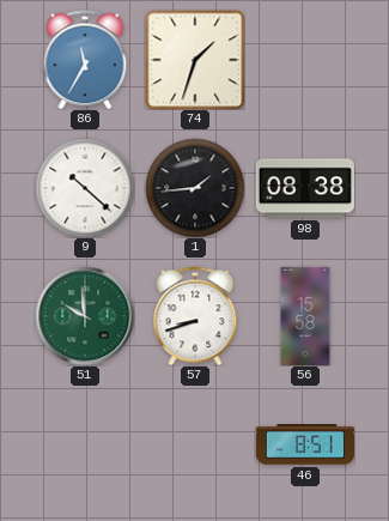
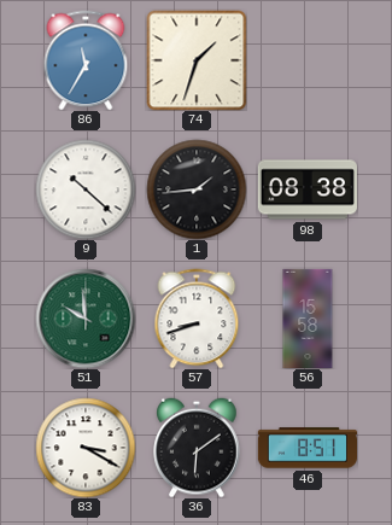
83: none -> 3:20 (86, 448)
36: none -> 6:09 (197, 448)
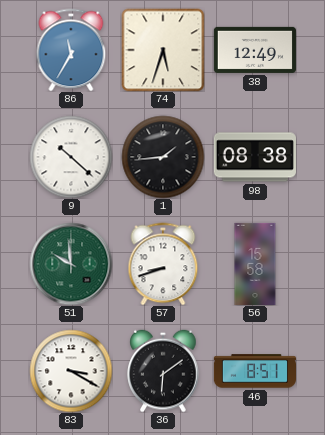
74: 1:33 -> 5:33 (163, 50)
38: none -> 12:49 (255, 50)
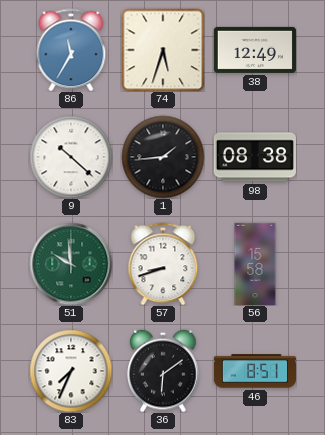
83: 3:20 -> 7:34 (71, 371)
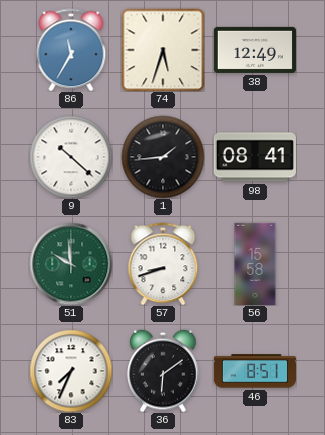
98: 08:38 -> 08:41 (255, 157)
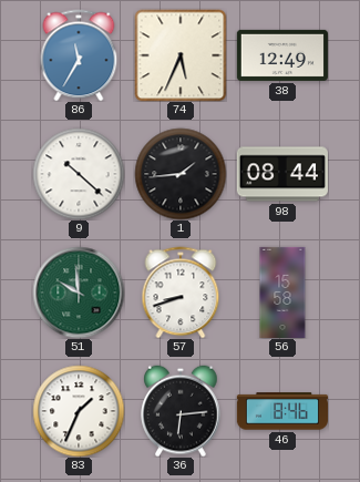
74: 5:33 -> 5:34 (181, 55)
98: 08:41 -> 08:44 (282, 174)
83: 7:34 -> 1:34 (79, 411)
36: 6:09 -> 6:14 (181, 411)
46: 8:51 -> 8:46 (281, 411)
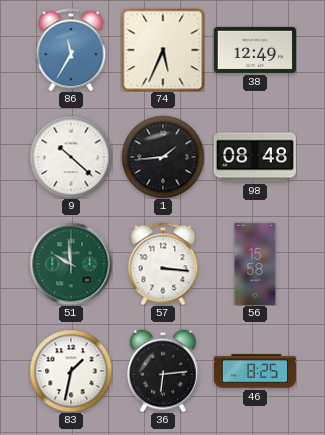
98: 08:44 -> 08:48 (255, 157)
57: 8:42 -> 3:16 (163, 264)
83: 1:34 -> 1:32 (71, 371)
46: 8:46 -> 8:25 (254, 371)
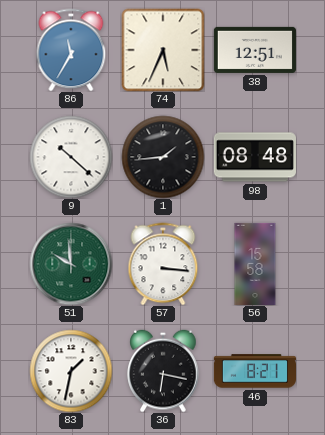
38: 12:49 -> 12:51 (255, 50)
36: 6:14 -> 6:17 (163, 371)
46: 8:25 -> 8:21 (254, 371)
